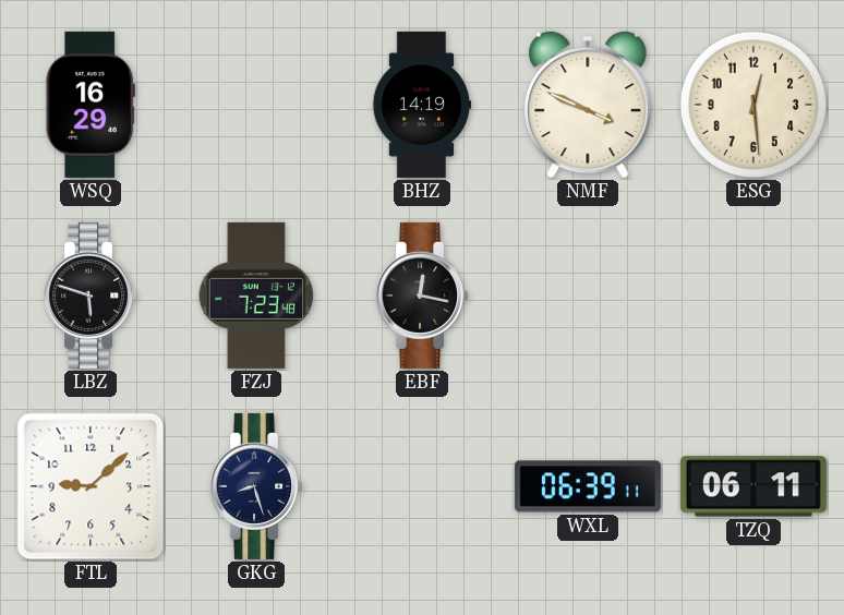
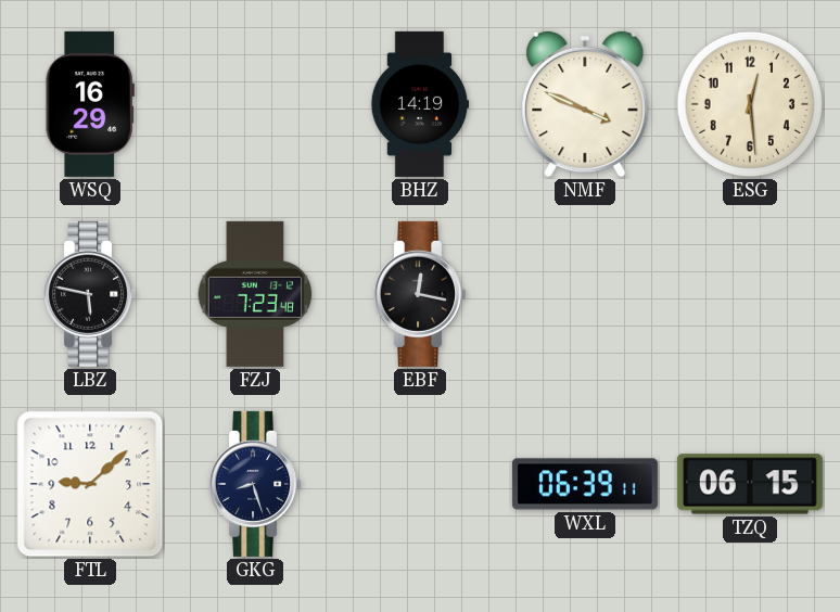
LBZ: 5:48 -> 5:47 (90, 294)
TZQ: 06:11 -> 06:15 (750, 484)
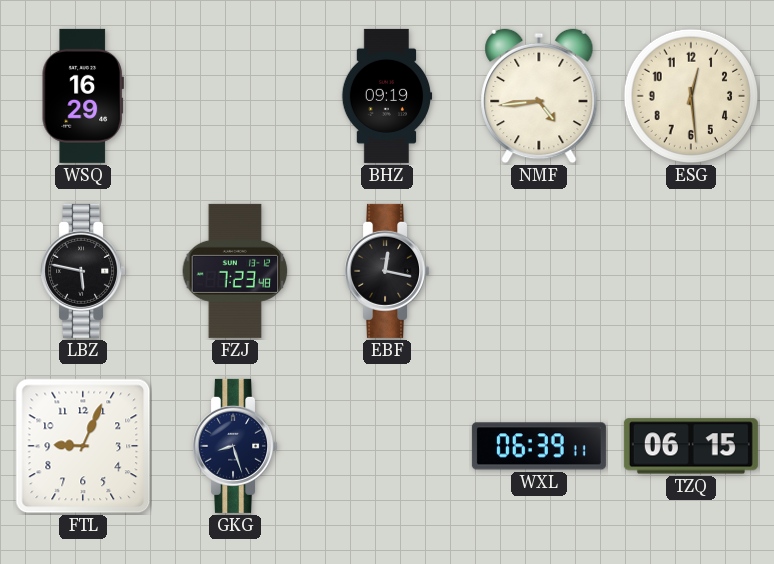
BHZ: 14:19 -> 09:19 (387, 96)
NMF: 3:49 -> 4:44 (539, 96)
FTL: 9:08 -> 9:04 (83, 446)
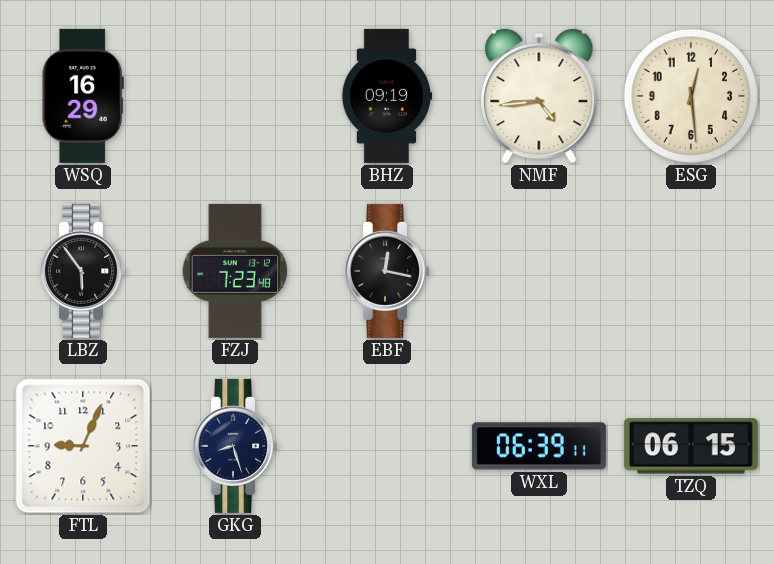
LBZ: 5:47 -> 5:54 (83, 271)
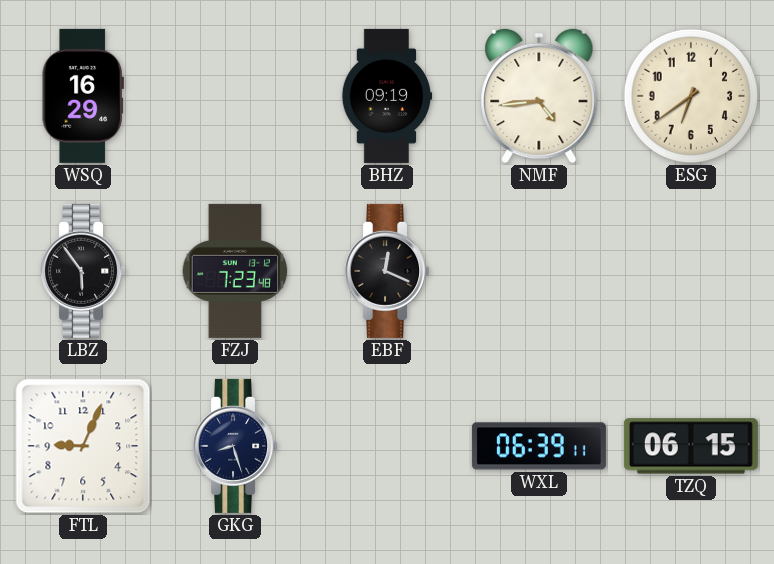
ESG: 12:29 -> 6:39 (691, 96)
EBF: 12:17 -> 12:19 (387, 271)
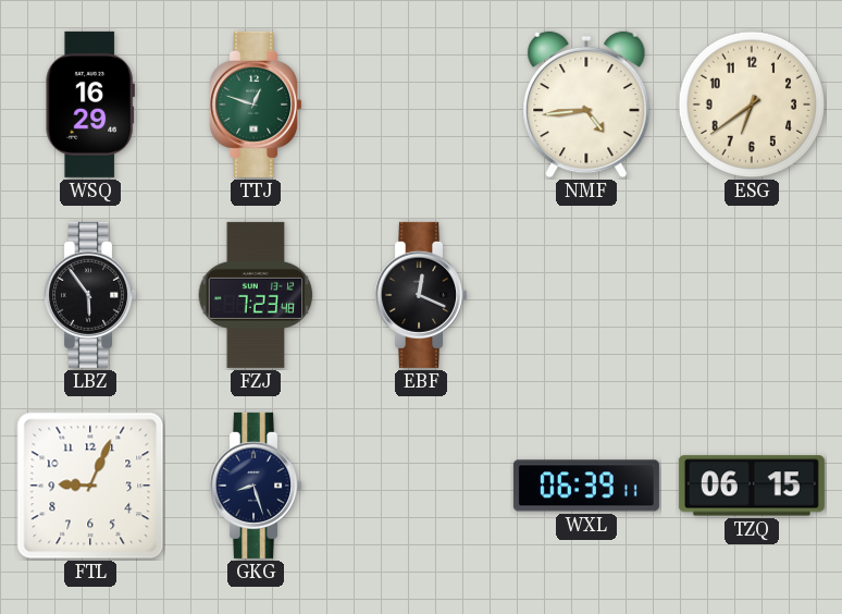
TTJ: none -> 12:48 (256, 105)
BHZ: 09:19 -> none (387, 96)
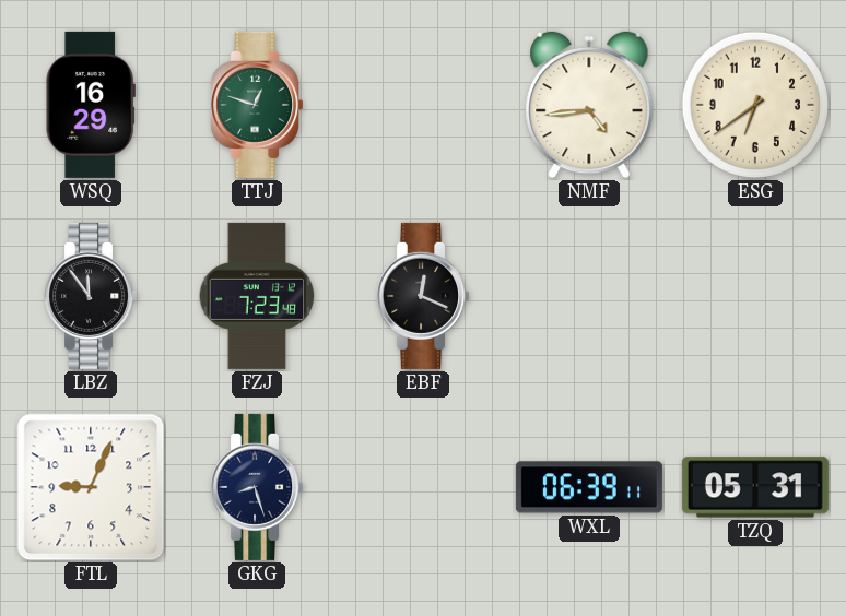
LBZ: 5:54 -> 11:54 (91, 296)
TZQ: 06:15 -> 05:31 (755, 487)
